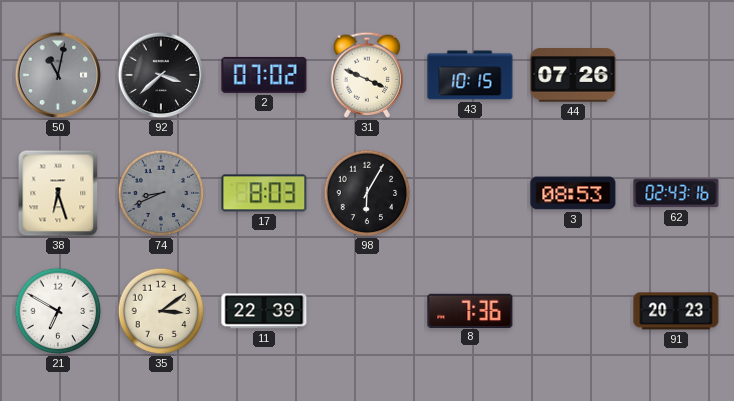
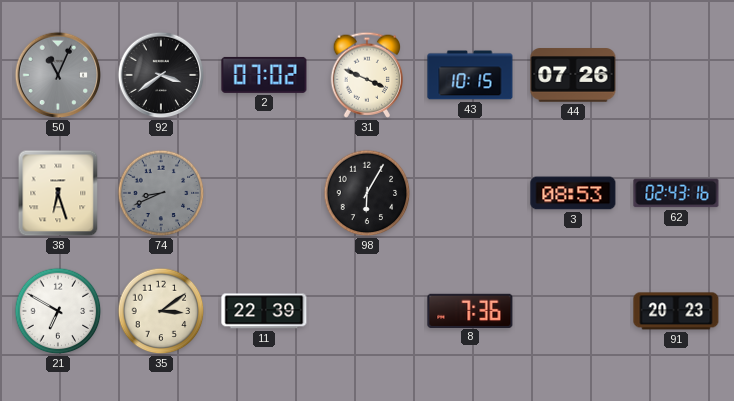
50: 11:02 -> 11:04 (58, 75)
92: 3:38 -> 3:39 (161, 75)
17: 8:03 -> none (264, 193)
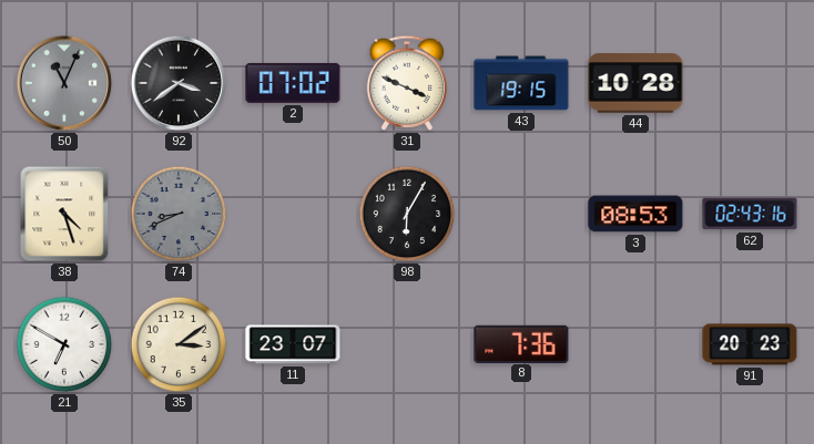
43: 10:15 -> 19:15 (521, 83)
44: 07:26 -> 10:28 (635, 83)
38: 6:27 -> 4:27 (64, 214)
11: 22:39 -> 23:07 (293, 344)
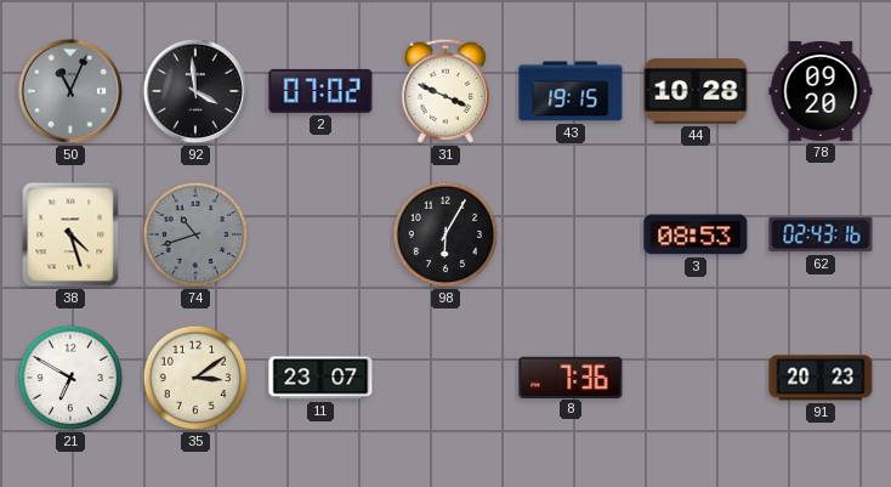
92: 3:39 -> 3:59 (195, 91)
78: none -> 09:20 (821, 91)
74: 8:41 -> 10:42 (195, 234)
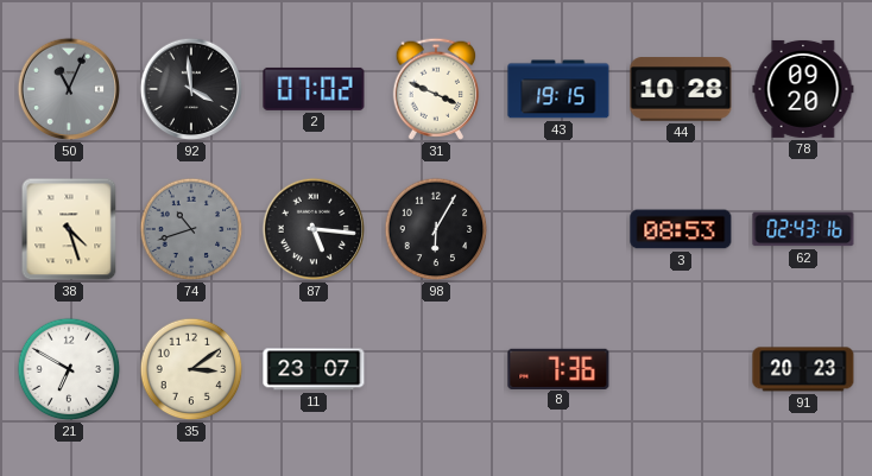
87: none -> 5:16 (314, 229)
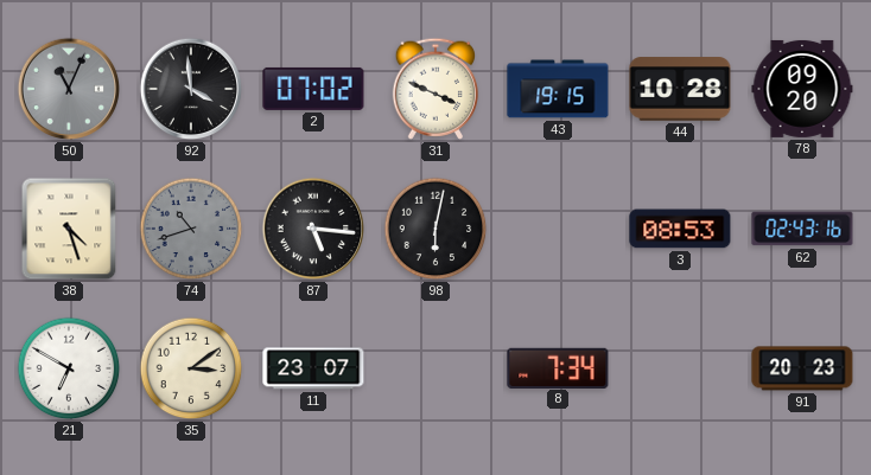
98: 6:05 -> 6:02 (435, 229)
8: 7:36 -> 7:34 (558, 367)
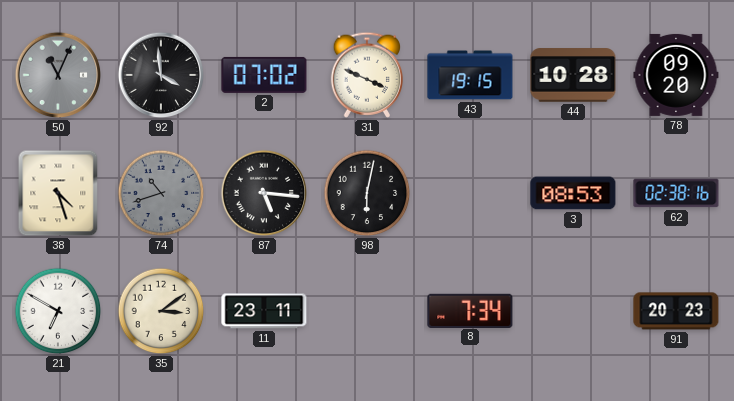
62: 02:43 -> 02:38 (676, 193)
11: 23:07 -> 23:11 (264, 311)
